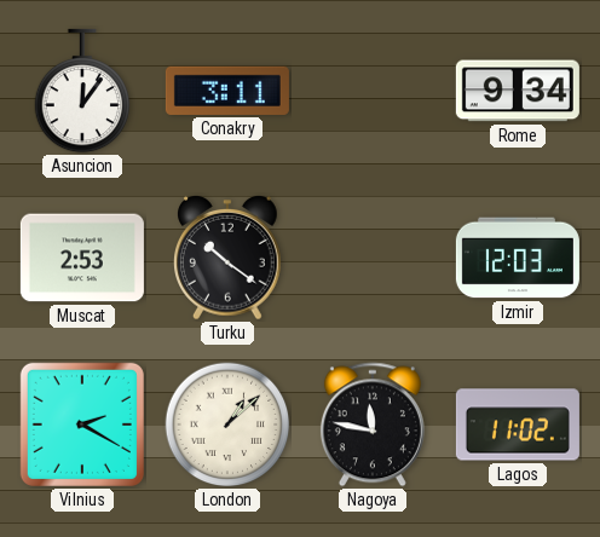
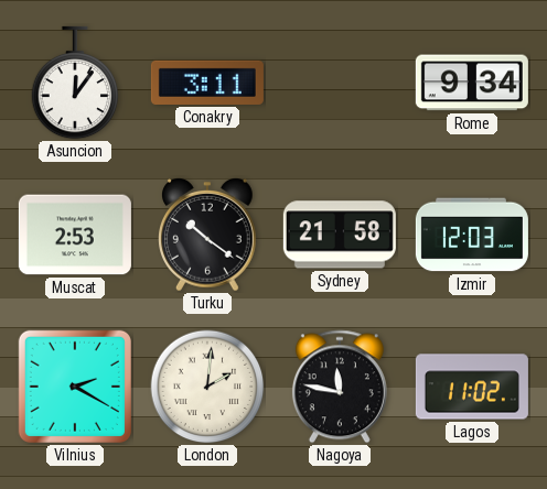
Sydney: none -> 21:58 (340, 235)
London: 1:08 -> 2:01 (207, 387)
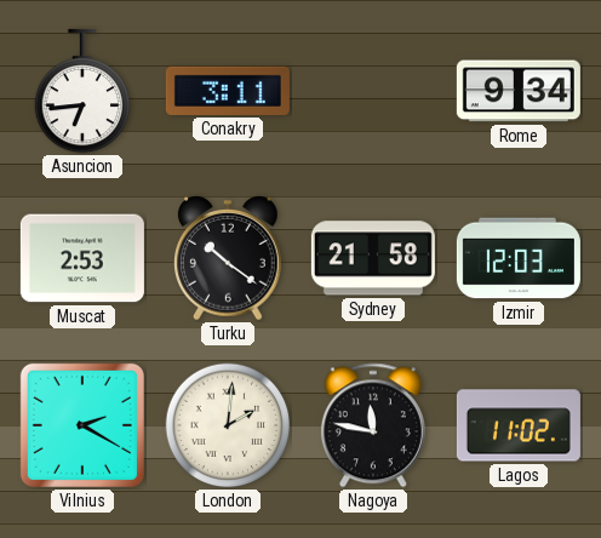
Asuncion: 12:06 -> 6:44 (82, 91)
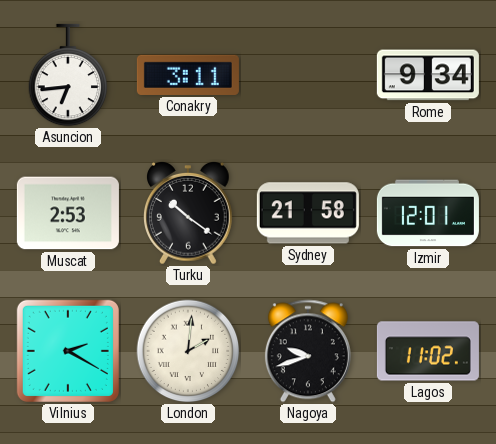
Izmir: 12:03 -> 12:01 (428, 213)
Nagoya: 11:47 -> 9:42 (308, 351)
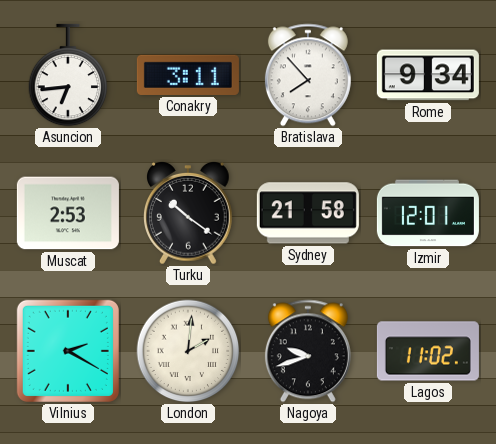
Bratislava: none -> 7:53 (308, 75)
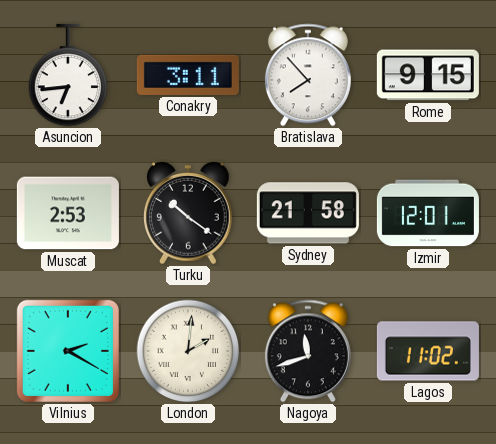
Rome: 9:34 -> 9:15 (428, 75)
Nagoya: 9:42 -> 11:42 (308, 351)
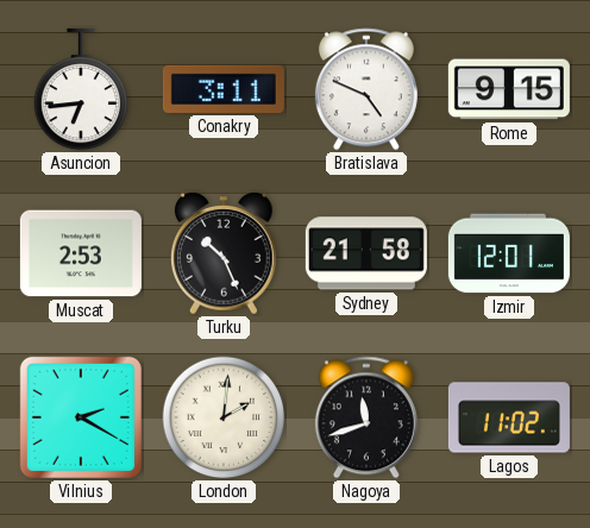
Bratislava: 7:53 -> 4:49 (366, 89)
Turku: 10:21 -> 10:26 (225, 253)
